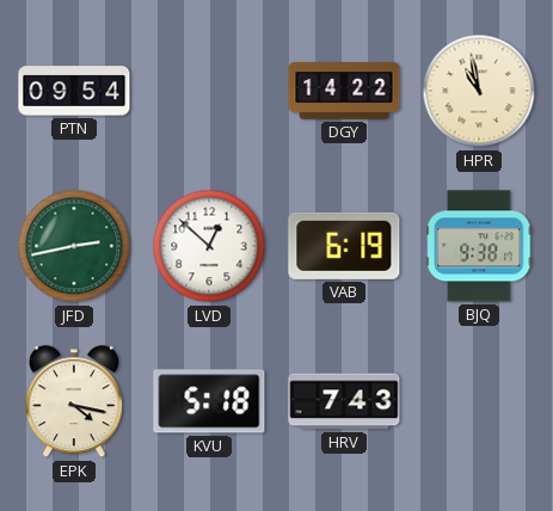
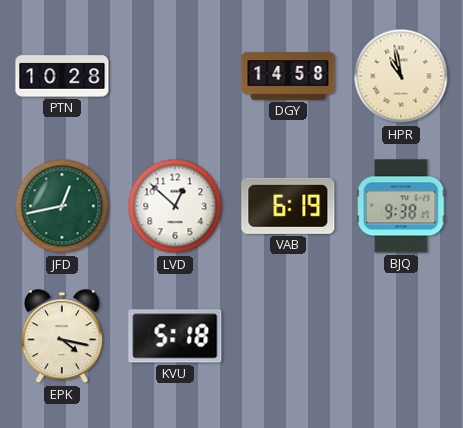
PTN: 09:54 -> 10:28 (62, 76)
DGY: 14:22 -> 14:58 (288, 76)
JFD: 2:43 -> 12:43 (62, 206)
HRV: 7:43 -> none (344, 401)
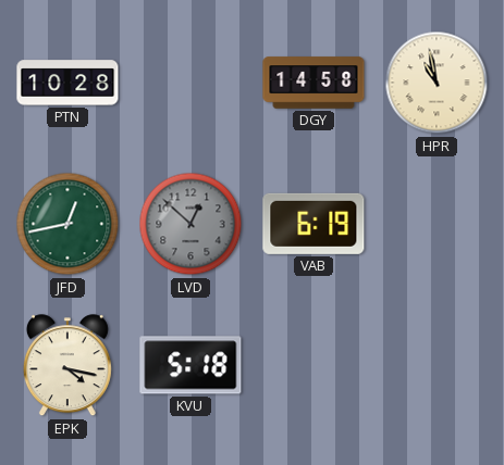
LVD dial: white -> grey (190, 224)
BJQ: 9:38 -> none (401, 206)
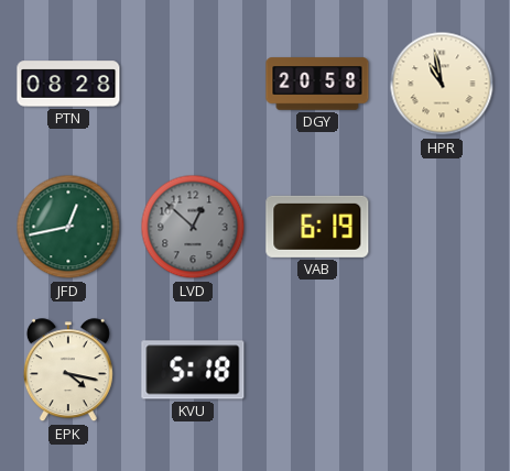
PTN: 10:28 -> 08:28 (68, 84)
DGY: 14:58 -> 20:58 (317, 84)
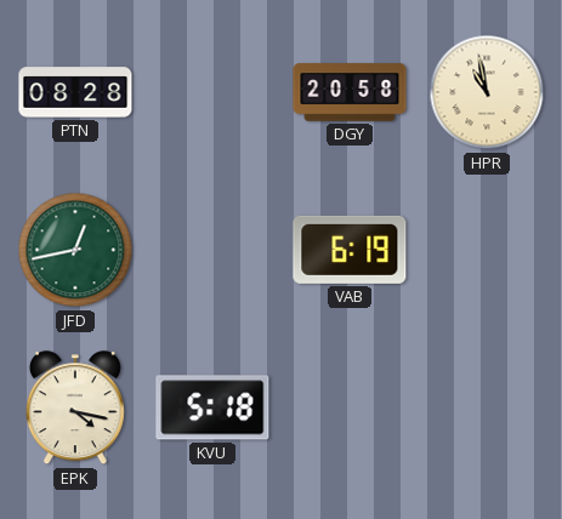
LVD: 12:52 -> none (193, 227)
